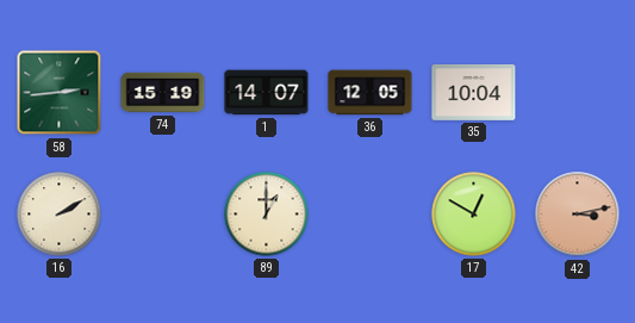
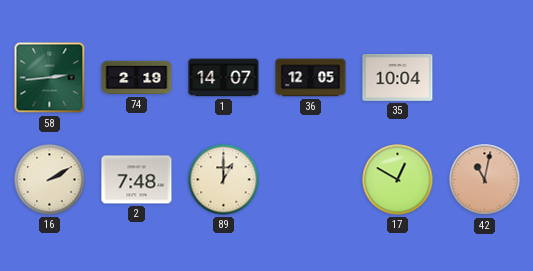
74: 15:19 -> 2:19 (137, 78)
2: none -> 7:48 (137, 180)
42: 3:13 -> 11:02 (485, 180)
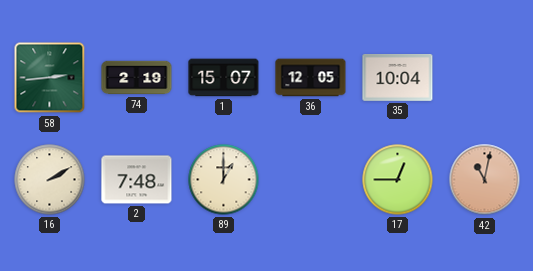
1: 14:07 -> 15:07 (224, 78)
17: 12:50 -> 12:45 (398, 180)
